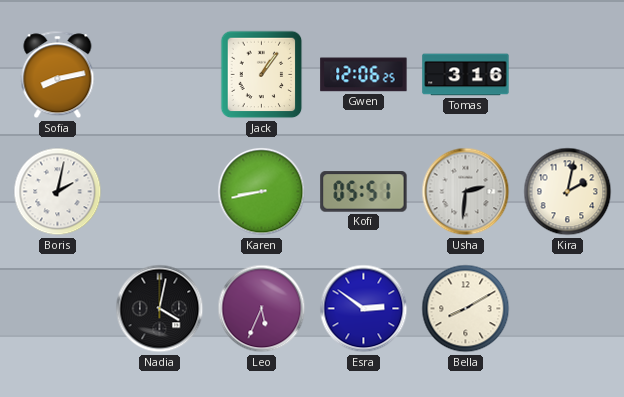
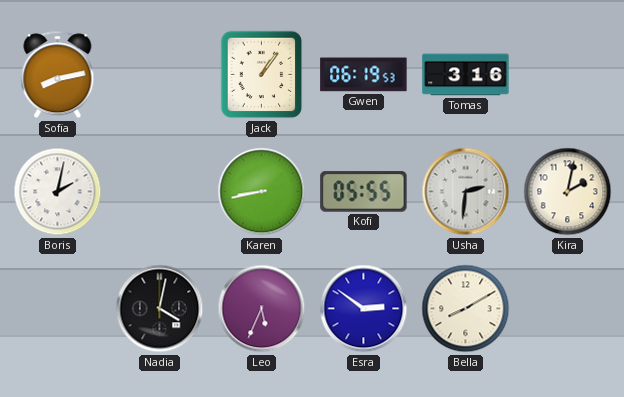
Gwen: 12:06 -> 06:19 (364, 75)
Kofi: 05:51 -> 05:55 (364, 192)
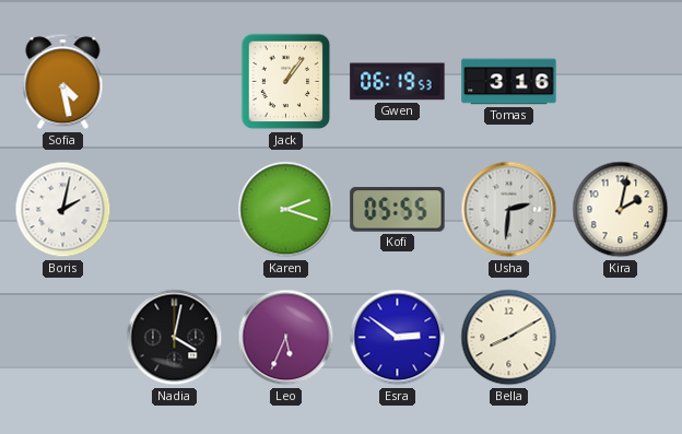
Sofia: 8:13 -> 4:28 (63, 82)
Karen: 8:43 -> 2:18 (286, 210)
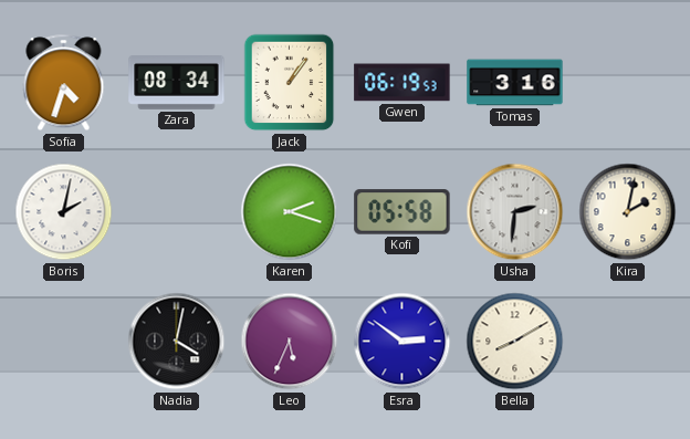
Sofia: 4:28 -> 4:33 (64, 83)
Zara: none -> 08:34 (177, 83)
Kofi: 05:55 -> 05:58 (402, 212)
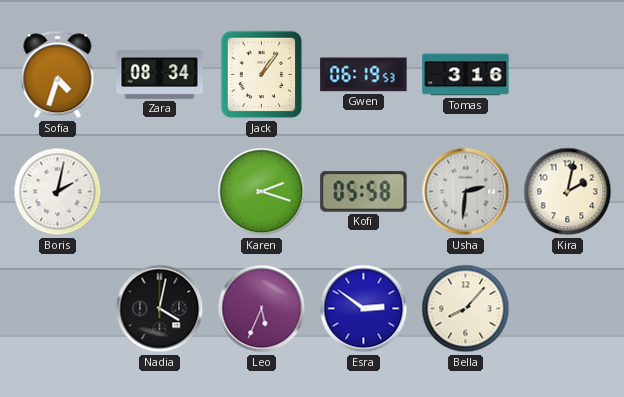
Bella: 8:10 -> 8:07 (466, 309)
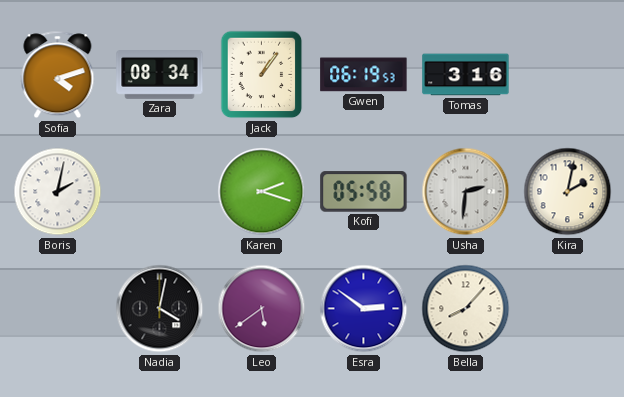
Sofia: 4:33 -> 4:12 (58, 75)
Leo: 5:34 -> 5:39 (262, 309)
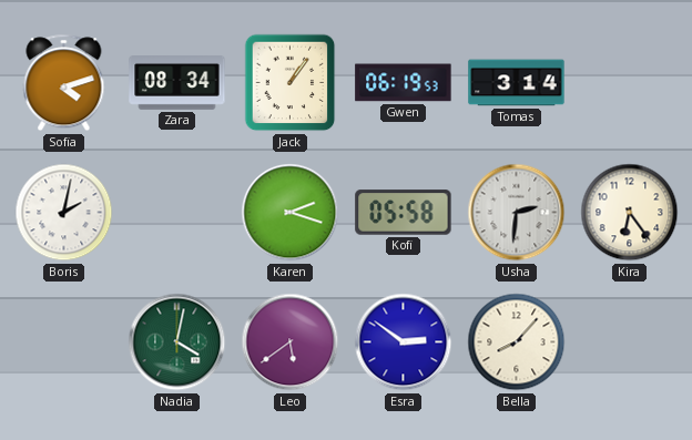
Tomas: 3:16 -> 3:14 (517, 83)
Kira: 2:02 -> 6:24 (630, 213)
Nadia dial: black -> green (177, 342)
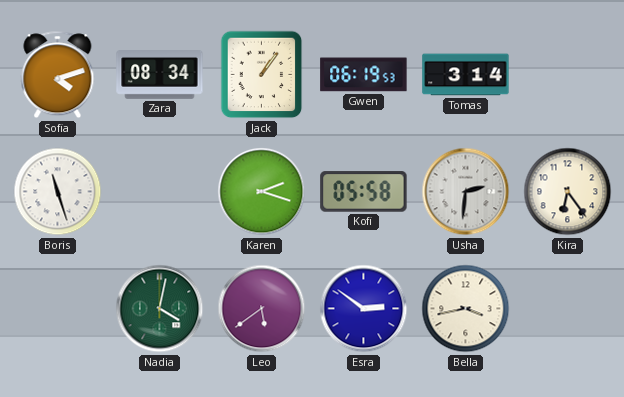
Boris: 2:02 -> 11:27 (58, 192)
Bella: 8:07 -> 3:43 (466, 309)
